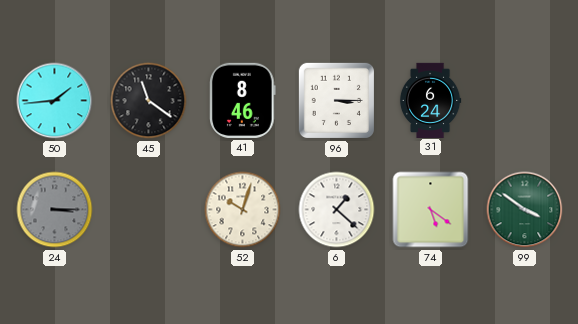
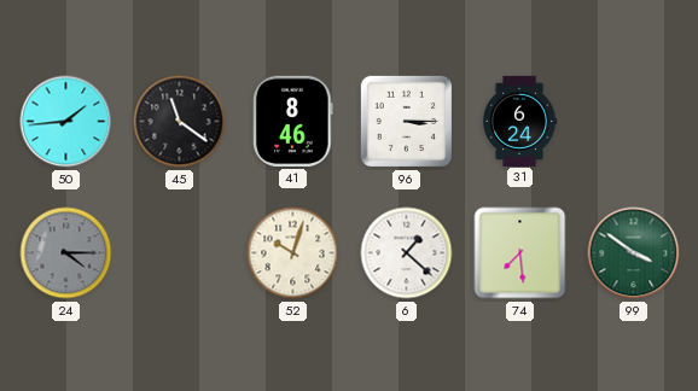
24: 3:15 -> 4:15 (66, 253)
74: 5:21 -> 7:29 (520, 253)
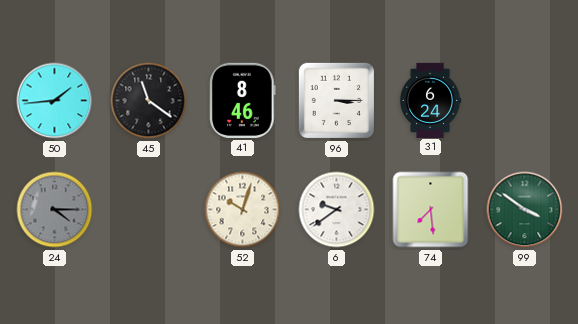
6: 1:22 -> 9:39 (337, 210)
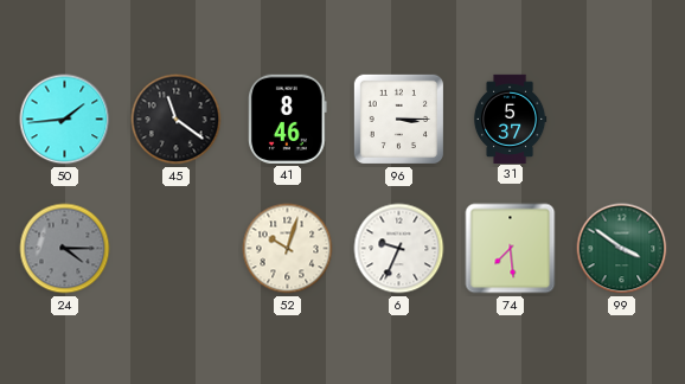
31: 6:24 -> 5:37 (510, 119)
6: 9:39 -> 9:34 (399, 249)
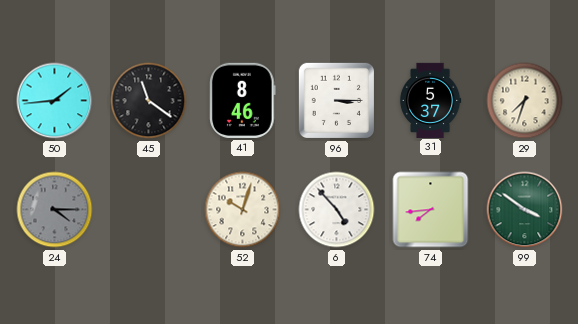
29: none -> 7:33 (525, 101)
6: 9:34 -> 4:53 (337, 210)
74: 7:29 -> 7:44 (431, 210)
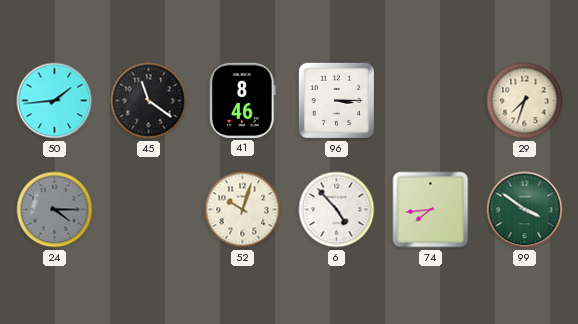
31: 5:37 -> none (430, 100)
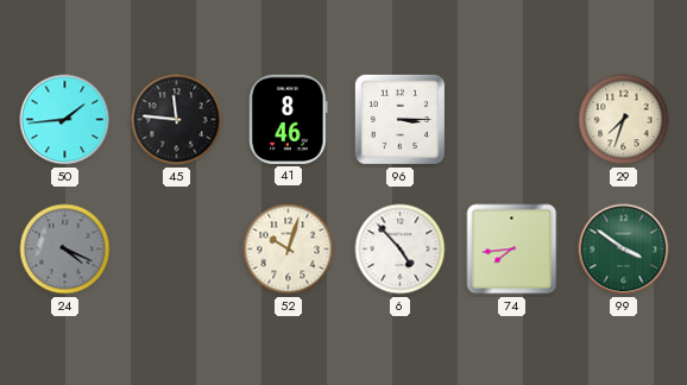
45: 11:21 -> 11:46 (177, 120)
24: 4:15 -> 4:19 (65, 250)
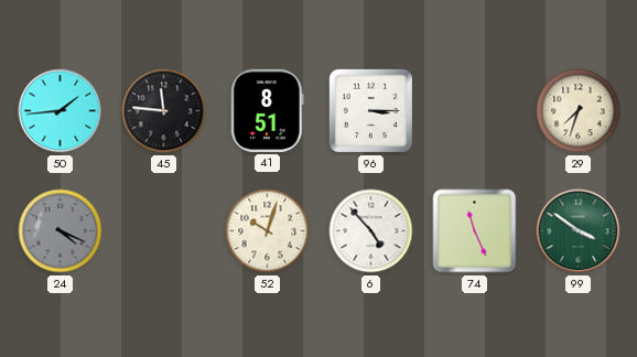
41: 8:46 -> 8:51 (268, 110)
74: 7:44 -> 11:26 (475, 231)
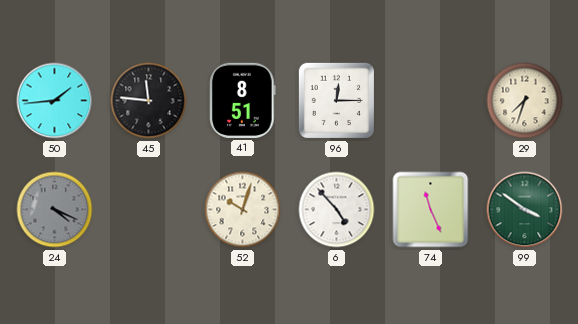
96: 3:15 -> 12:15 (336, 100)
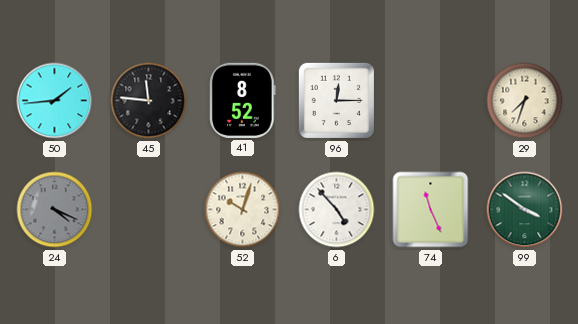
41: 8:51 -> 8:52 (243, 100)
